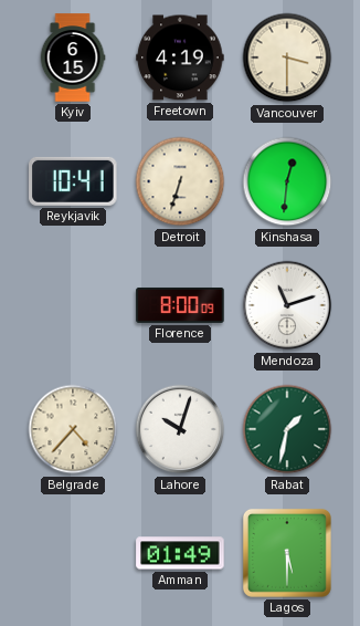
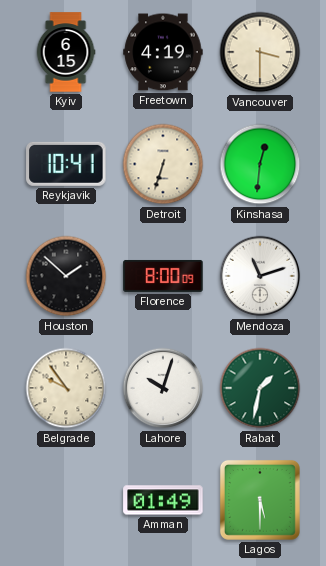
Houston: none -> 1:52 (66, 276)
Belgrade: 4:37 -> 9:54 (66, 388)
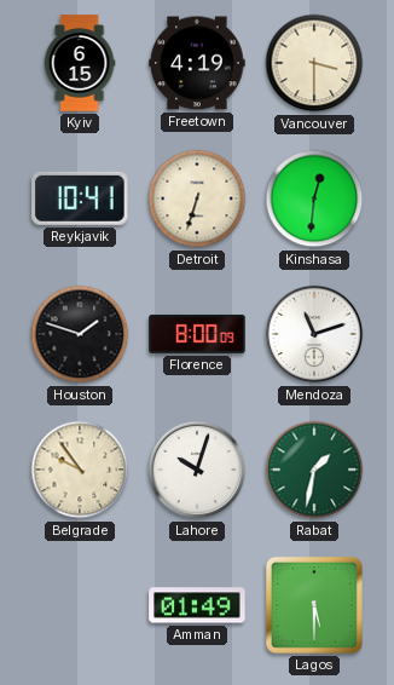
Houston: 1:52 -> 1:48 (80, 334)
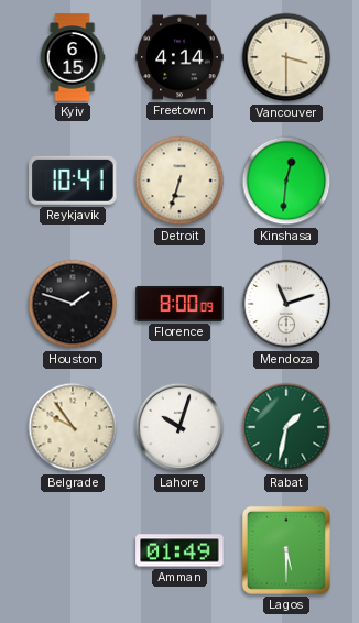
Freetown: 4:19 -> 4:14 (179, 57)
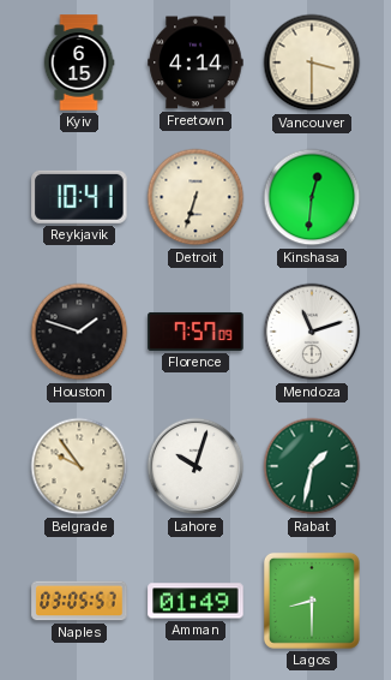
Florence: 8:00 -> 7:57 (195, 332)
Naples: none -> 03:05 (79, 601)
Lagos: 5:30 -> 8:30 (312, 601)
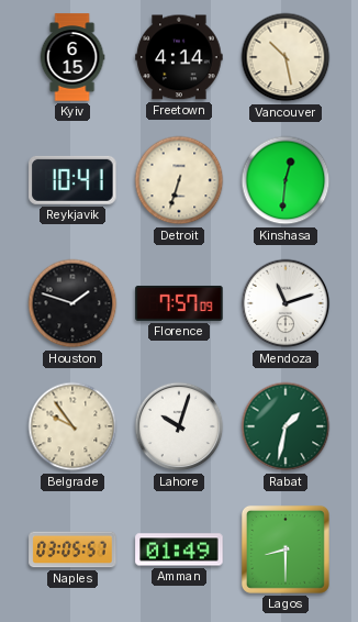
Vancouver: 3:30 -> 10:28 (286, 57)
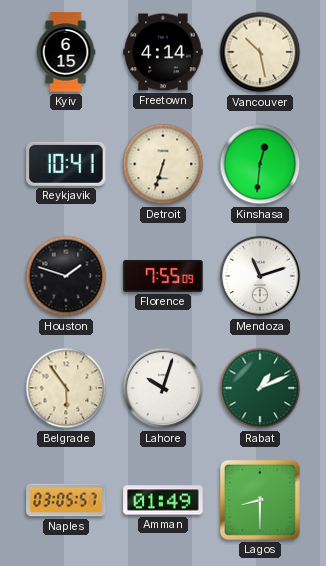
Florence: 7:57 -> 7:55 (163, 276)
Belgrade: 9:54 -> 5:54 (66, 388)
Rabat: 1:32 -> 1:11 (260, 388)
